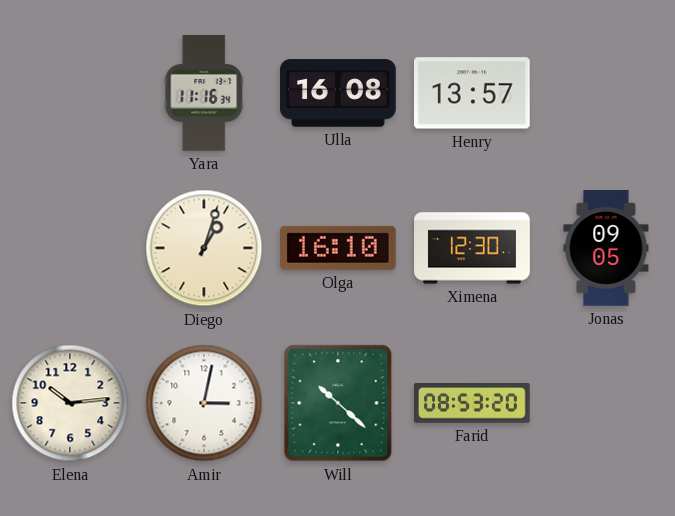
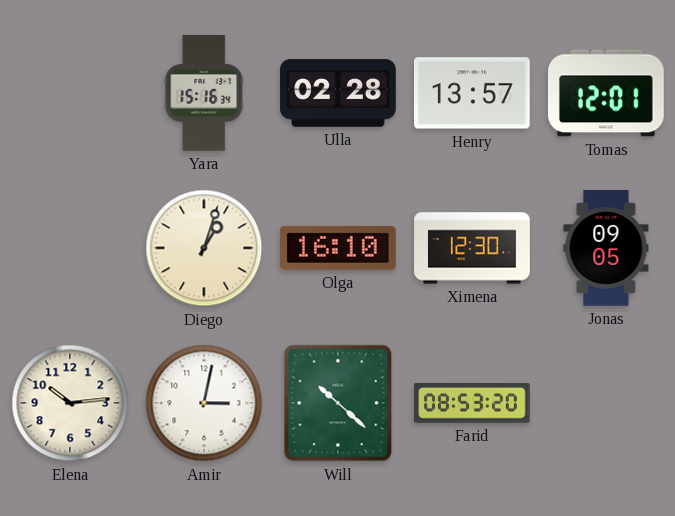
Yara: 11:16 -> 15:16 (204, 94)
Ulla: 16:08 -> 02:28 (338, 93)
Tomas: none -> 12:01 (607, 93)
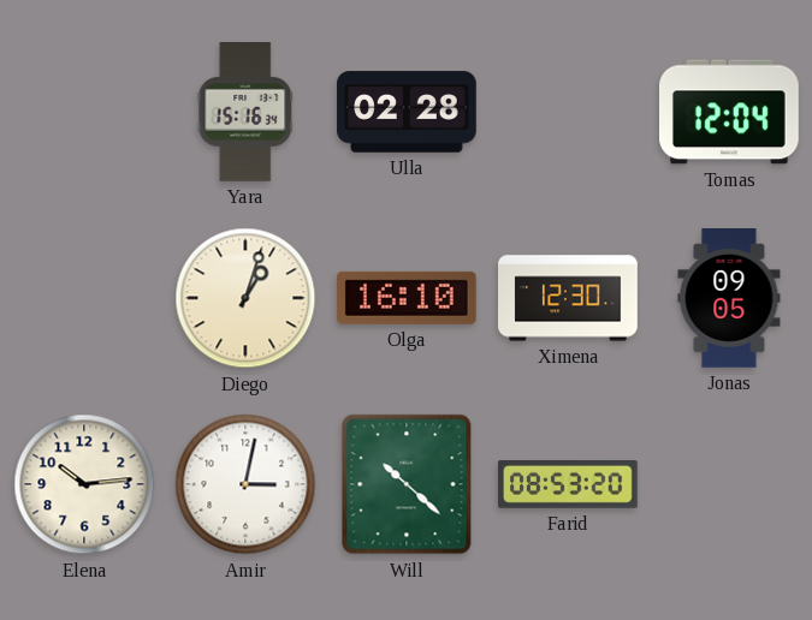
Henry: 13:57 -> none (473, 93)
Tomas: 12:01 -> 12:04 (730, 112)
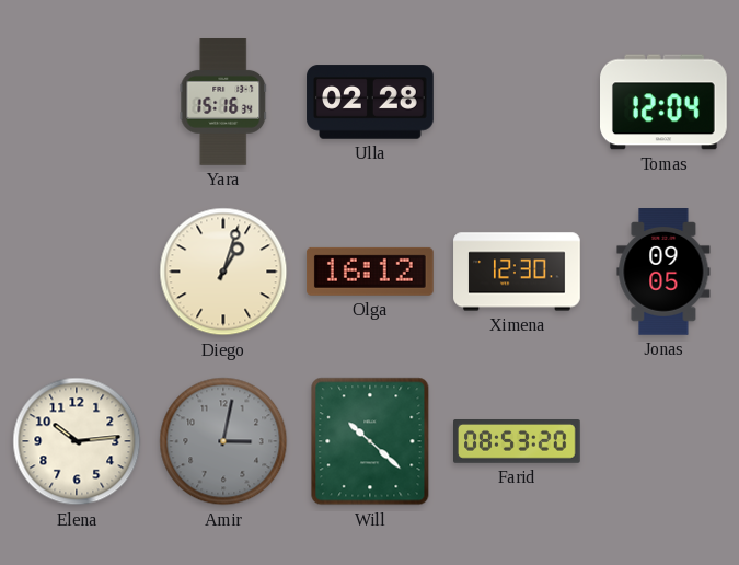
Olga: 16:10 -> 16:12 (370, 272)
Amir dial: white -> grey (223, 441)
